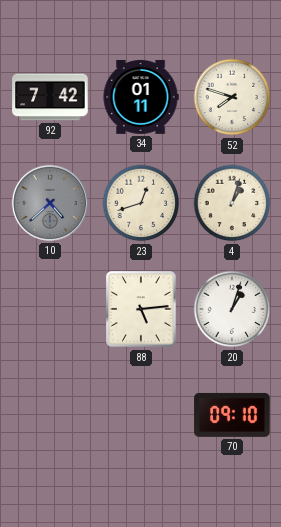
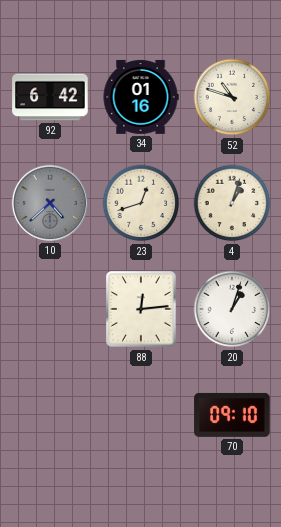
92: 7:42 -> 6:42 (50, 97)
34: 01:11 -> 01:16 (141, 97)
52: 7:48 -> 10:48 (232, 97)
88: 5:14 -> 12:14 (141, 309)
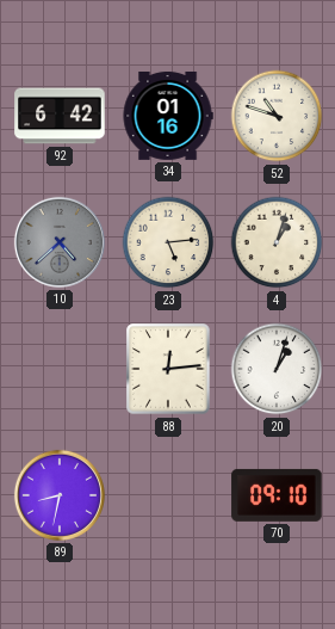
23: 12:42 -> 5:14 (168, 242)
89: none -> 8:32 (60, 495)
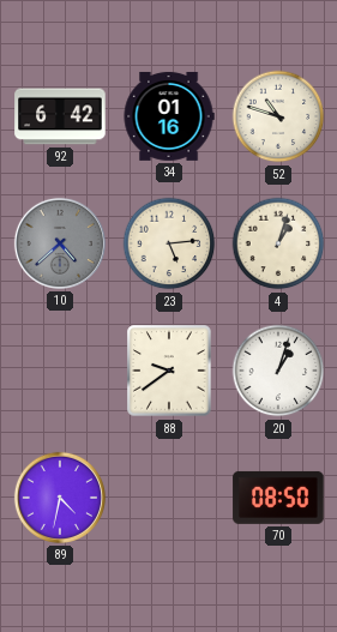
88: 12:14 -> 9:39 (169, 371)
89: 8:32 -> 4:32 (60, 498)
70: 09:10 -> 08:50 (278, 498)
